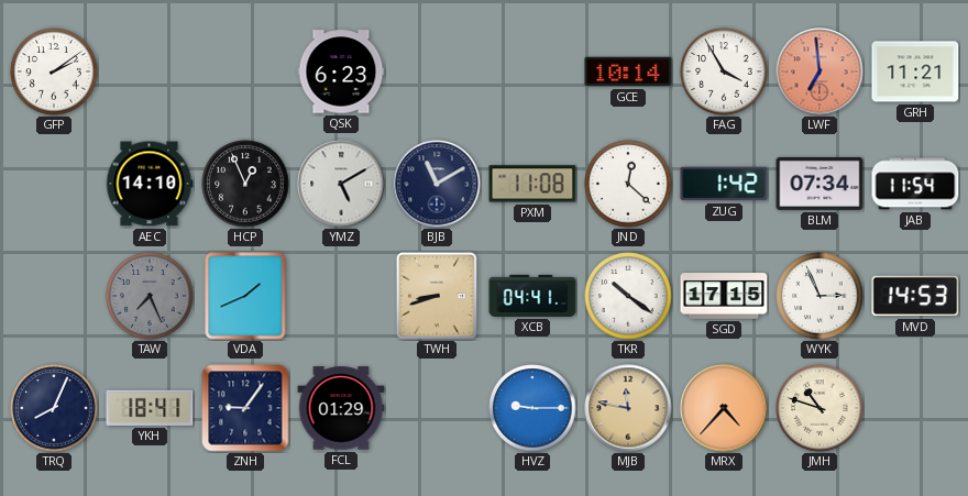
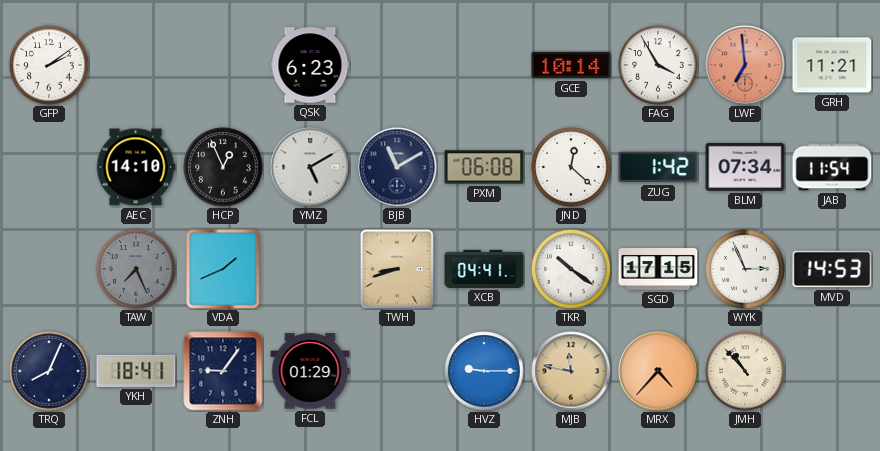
PXM: 11:08 -> 06:08 (484, 167)
JMH: 10:48 -> 10:53 (745, 371)
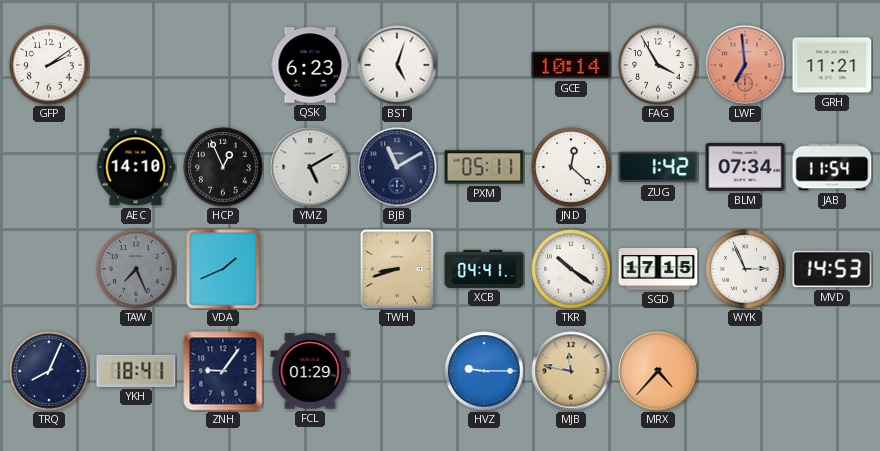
BST: none -> 5:03 (397, 65)
PXM: 06:08 -> 05:11 (484, 167)
JMH: 10:53 -> none (745, 371)
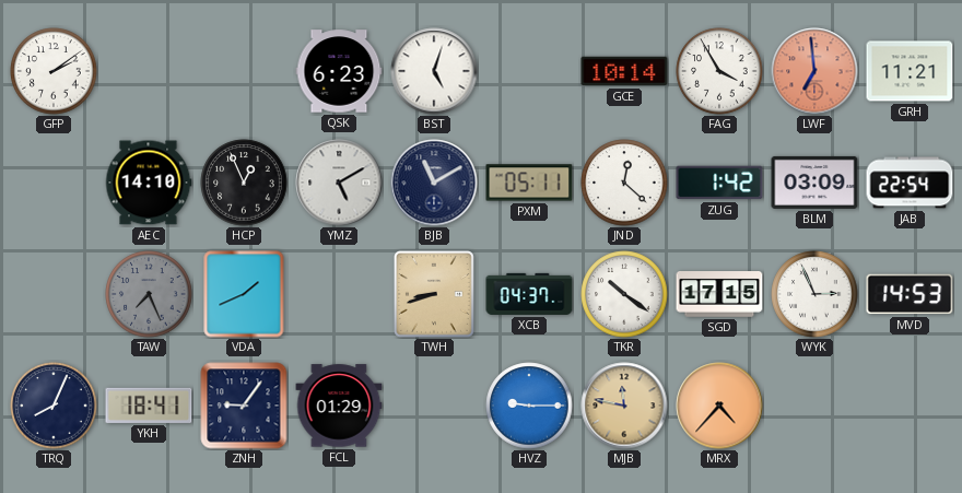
BLM: 07:34 -> 03:09 (814, 183)
JAB: 11:54 -> 22:54 (910, 183)
XCB: 04:41 -> 04:37 (529, 294)
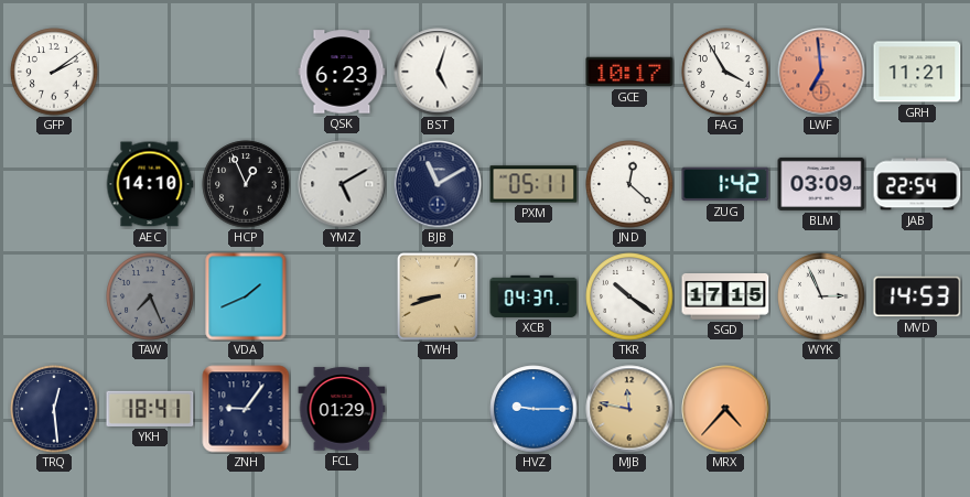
GCE: 10:14 -> 10:17 (629, 72)
TRQ: 8:04 -> 12:29 (54, 409)
